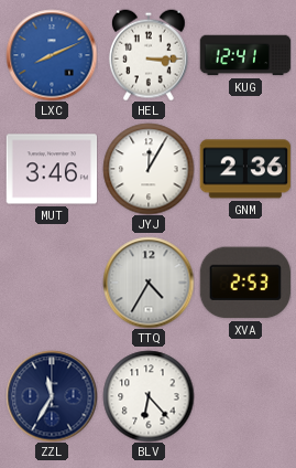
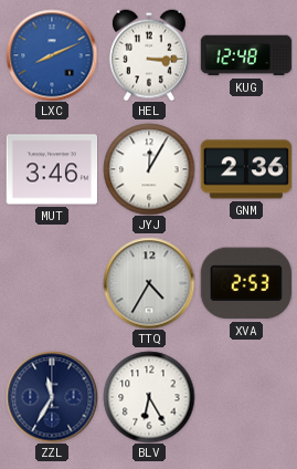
KUG: 12:41 -> 12:48 (246, 55)
BLV: 6:23 -> 6:25 (149, 397)
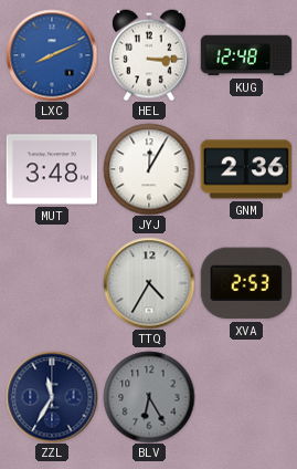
MUT: 3:46 -> 3:48 (52, 169)
BLV dial: white -> grey (149, 397)
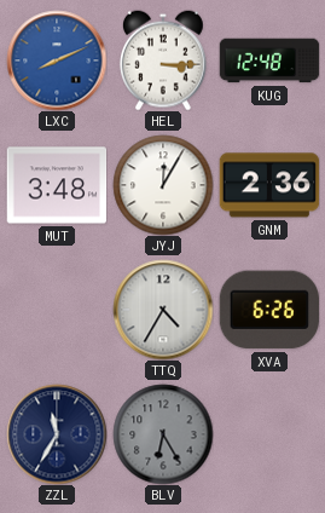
XVA: 2:53 -> 6:26 (268, 310)
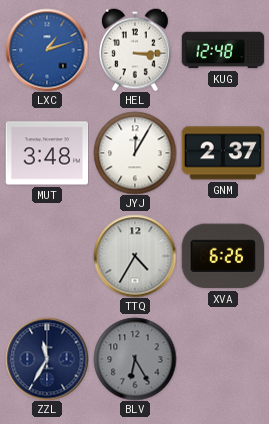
LXC: 8:11 -> 1:12 (47, 50)
GNM: 2:36 -> 2:37 (223, 153)
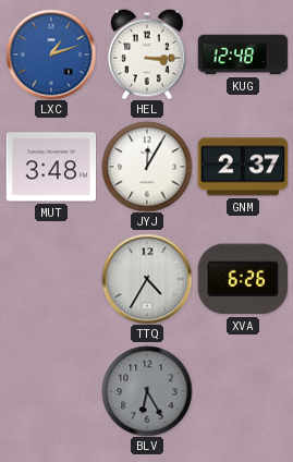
ZZL: 11:35 -> none (47, 359)
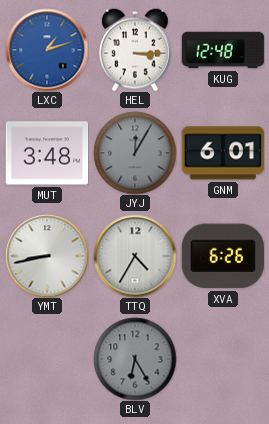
JYJ dial: white -> grey (135, 153)
GNM: 2:37 -> 6:01 (223, 153)
YMT: none -> 8:43 (47, 256)
